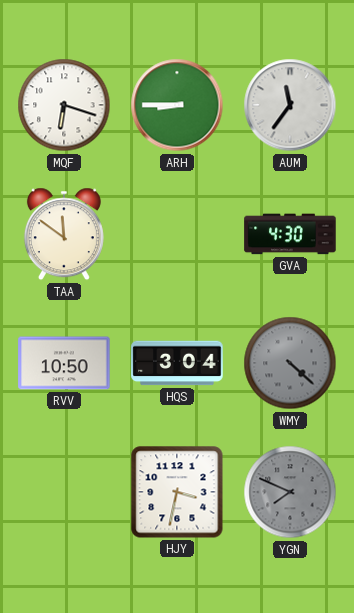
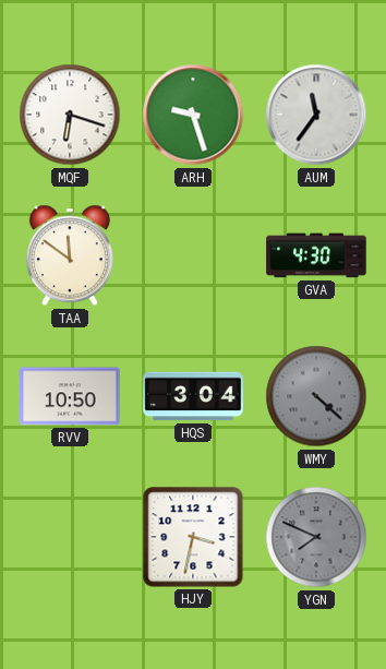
ARH: 8:45 -> 9:27 (193, 115)
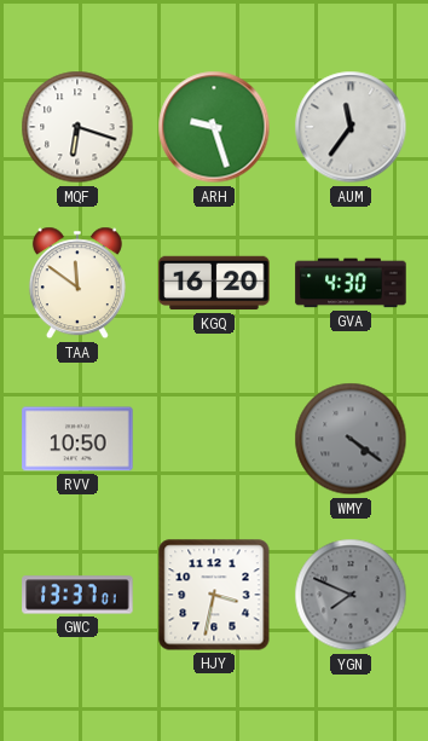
KGQ: none -> 16:20 (214, 283)
HQS: 3:04 -> none (193, 396)
WMY: 4:22 -> 4:21 (351, 439)
GWC: none -> 13:37 (77, 595)
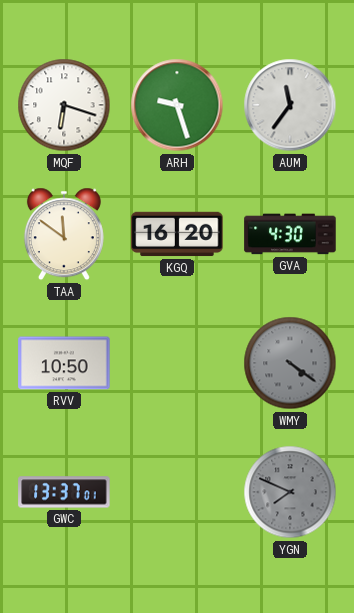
HJY: 3:32 -> none (214, 595)
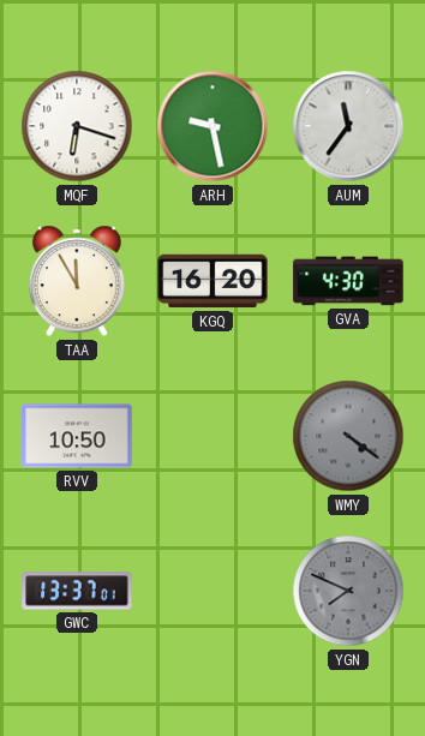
ARH: 9:27 -> 9:28 (212, 126)
TAA: 11:51 -> 11:55 (77, 281)
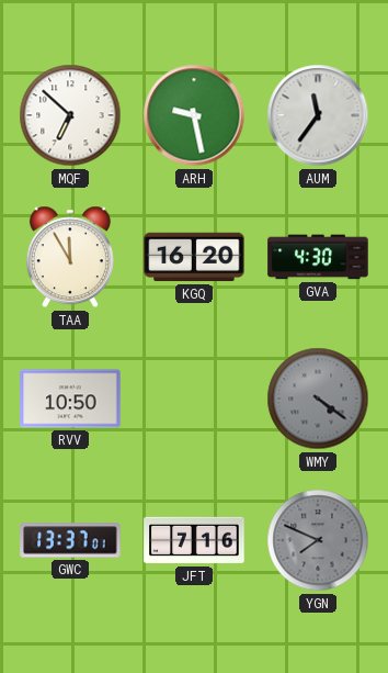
MQF: 6:18 -> 6:52 (70, 115)
JFT: none -> 7:16 (194, 540)
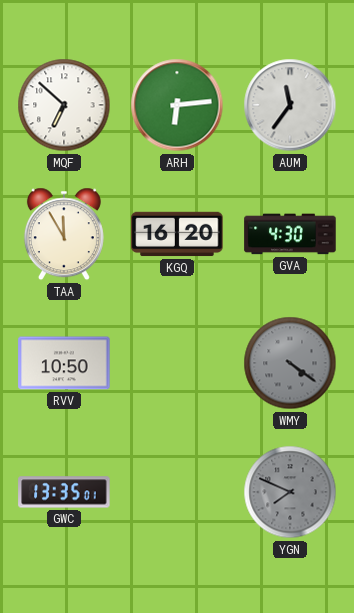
ARH: 9:28 -> 6:14 (177, 105)
GWC: 13:37 -> 13:35 (64, 492)
JFT: 7:16 -> none (194, 540)
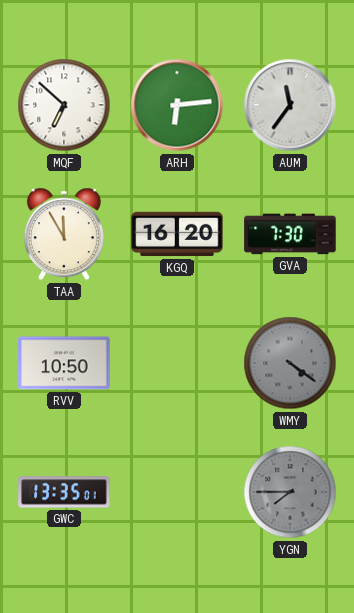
GVA: 4:30 -> 7:30 (290, 234)
YGN: 7:49 -> 7:45 (290, 492)
